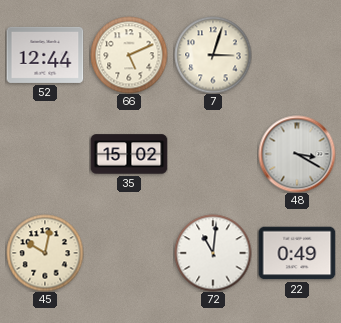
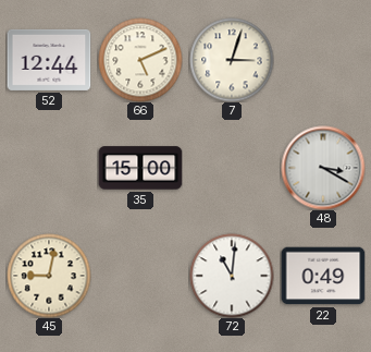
35: 15:02 -> 15:00 (140, 168)
45: 10:02 -> 9:02 (49, 276)
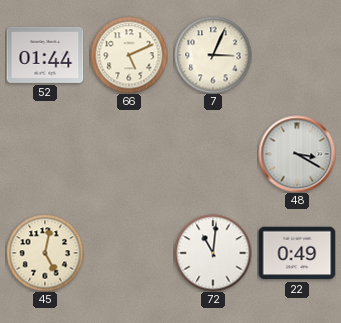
52: 12:44 -> 01:44 (45, 55)
7: 3:03 -> 3:04 (213, 55)
35: 15:00 -> none (140, 168)
45: 9:02 -> 5:02 (45, 253)
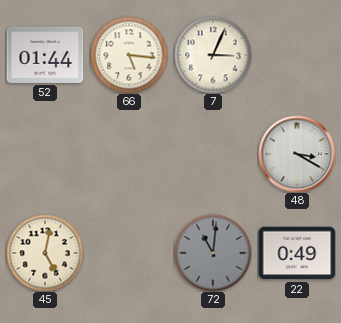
66: 5:11 -> 5:16 (129, 55)
72 dial: white -> grey (213, 253)
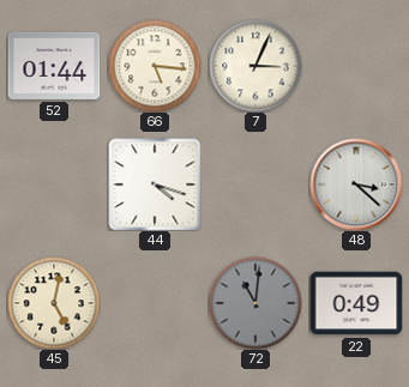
44: none -> 4:18 (155, 185)
48: 3:20 -> 3:22 (356, 185)
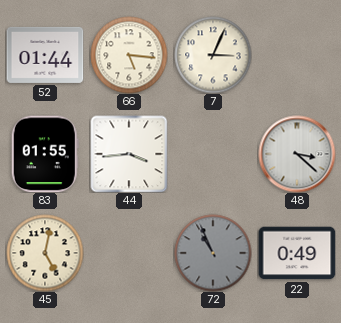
83: none -> 01:55 (45, 154)
44: 4:18 -> 3:44 (129, 154)
72: 11:01 -> 10:56 (213, 253)
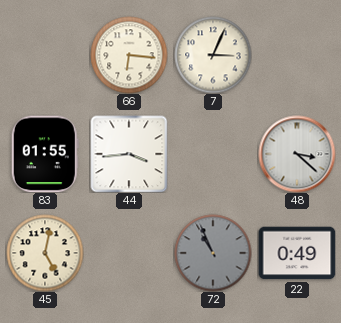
52: 01:44 -> none (45, 55)
66: 5:16 -> 6:16 (129, 55)
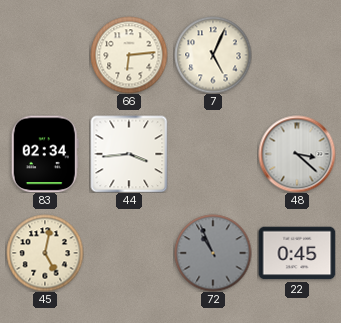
66: 6:16 -> 6:14 (129, 55)
7: 3:04 -> 5:04 (213, 55)
83: 01:55 -> 02:34 (45, 154)
22: 0:49 -> 0:45 (297, 253)
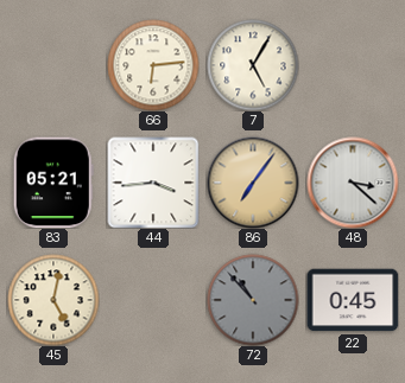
7: 5:04 -> 5:05 (253, 65)
83: 02:34 -> 05:21 (53, 183)
86: none -> 7:06 (253, 183)
72: 10:56 -> 10:53 (253, 300)
